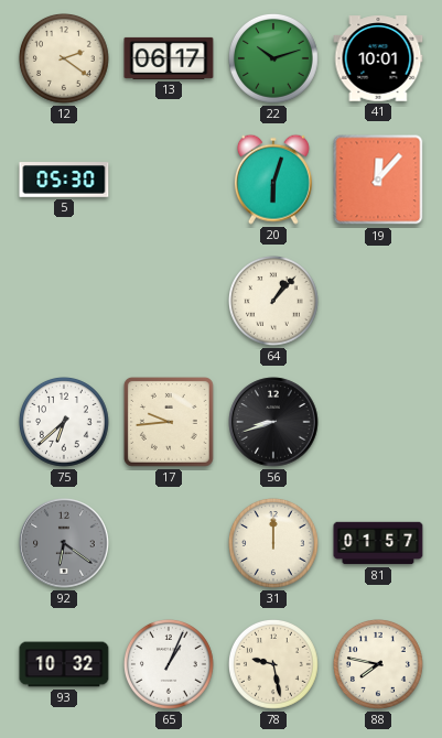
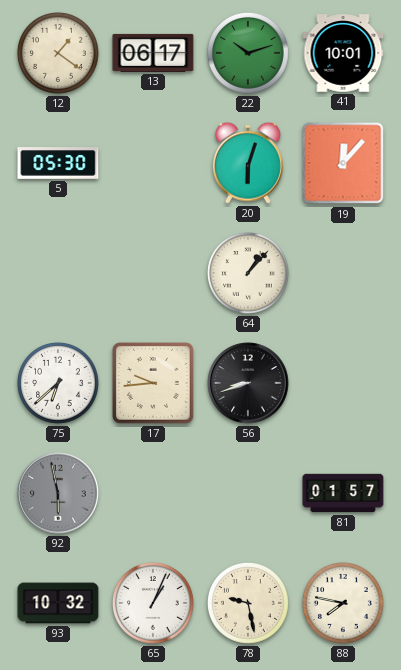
12: 2:21 -> 1:21 (59, 54)
92: 6:21 -> 5:58 (58, 493)
31: 12:00 -> none (274, 544)
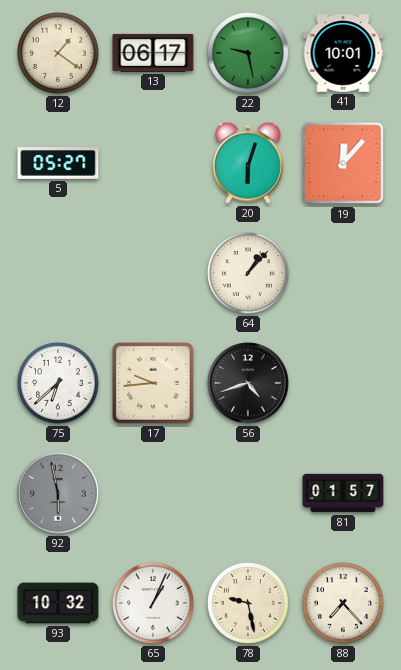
22: 10:12 -> 9:28 (249, 54)
5: 05:30 -> 05:27 (58, 163)
56: 8:42 -> 4:42 (248, 383)
88: 7:47 -> 7:23 (344, 604)
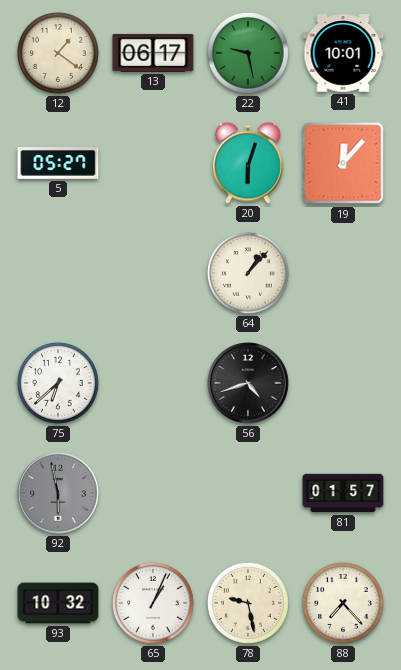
17: 9:44 -> none (154, 384)
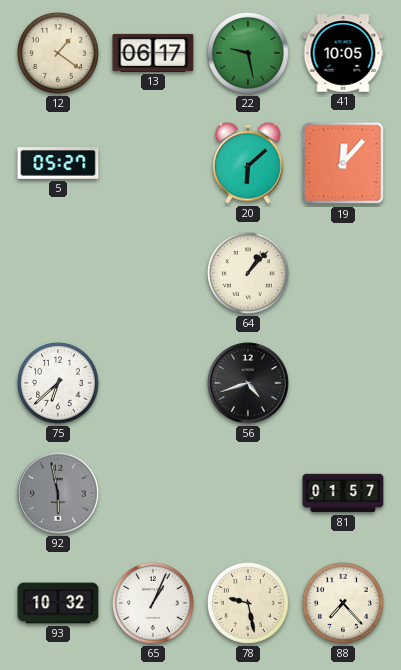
41: 10:01 -> 10:05 (343, 53)
20: 6:03 -> 6:08 (248, 163)
